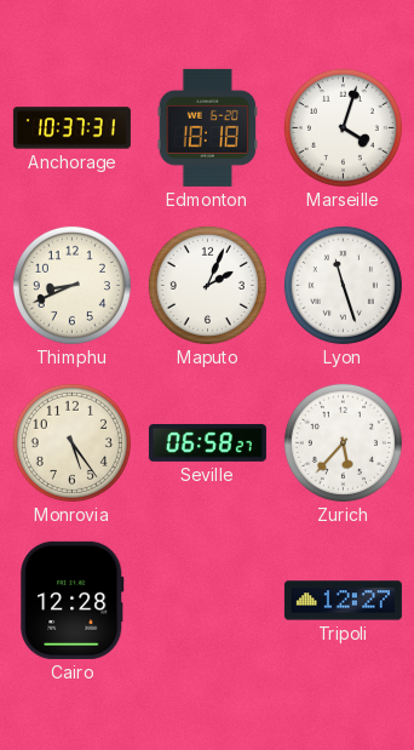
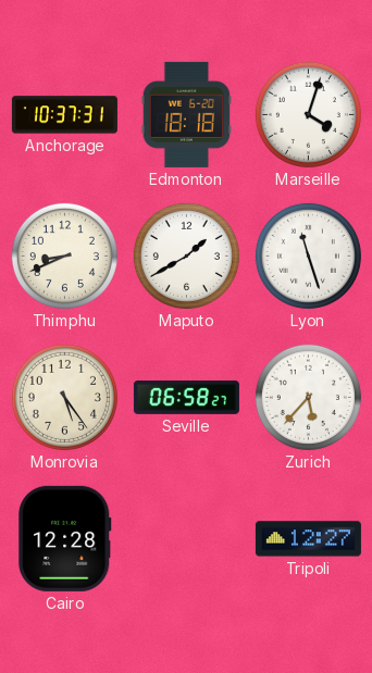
Maputo: 2:04 -> 1:40 (186, 256)
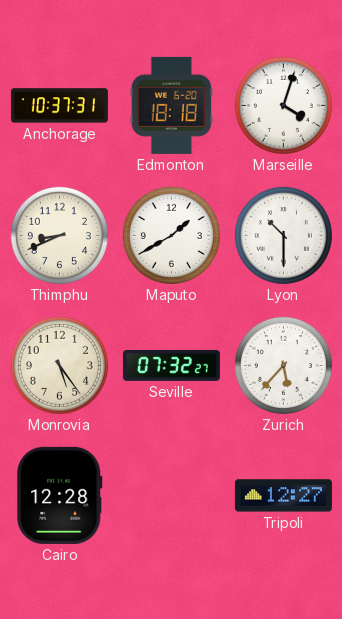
Lyon: 11:27 -> 10:30 (283, 235)
Seville: 06:58 -> 07:32 (171, 366)
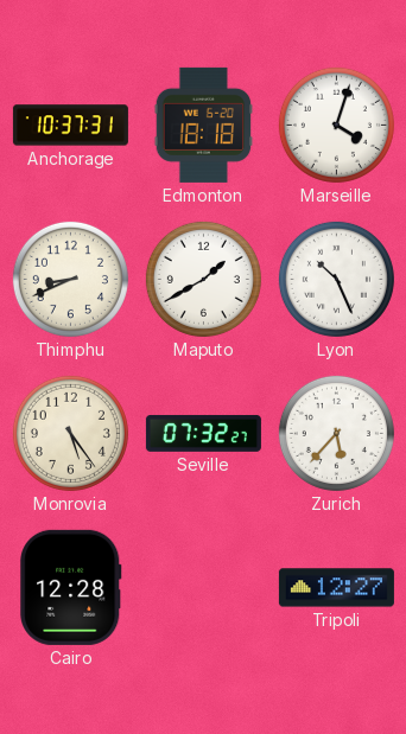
Lyon: 10:30 -> 10:26 (336, 279)
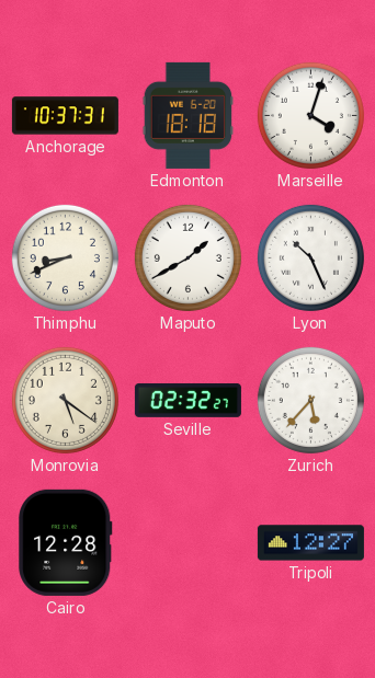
Monrovia: 5:24 -> 5:21 (65, 400)
Seville: 07:32 -> 02:32 (187, 401)
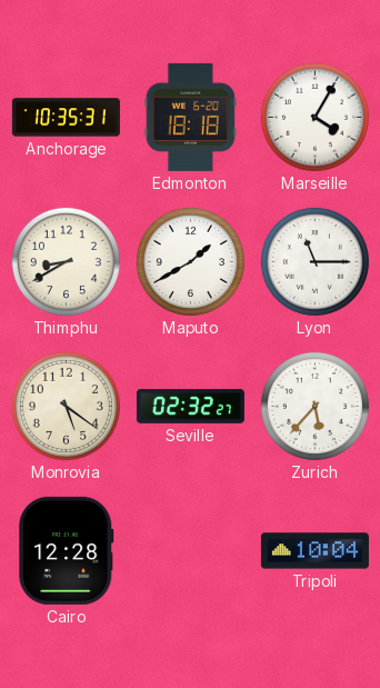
Anchorage: 10:37 -> 10:35 (66, 118)
Marseille: 4:03 -> 4:05 (314, 117)
Thimphu: 8:41 -> 8:40 (66, 261)
Lyon: 10:26 -> 11:15 (314, 261)
Tripoli: 12:27 -> 10:04 (314, 551)
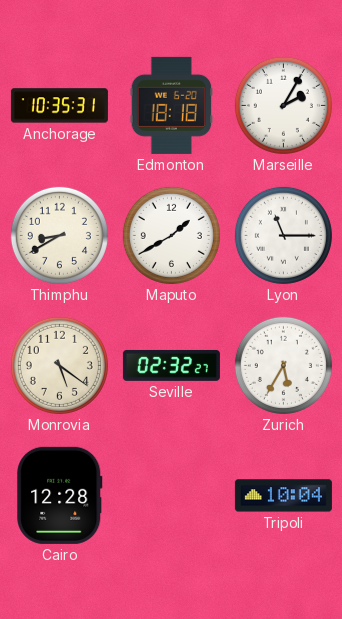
Marseille: 4:05 -> 2:05 (283, 105)
Zurich: 5:37 -> 5:35 (283, 365)
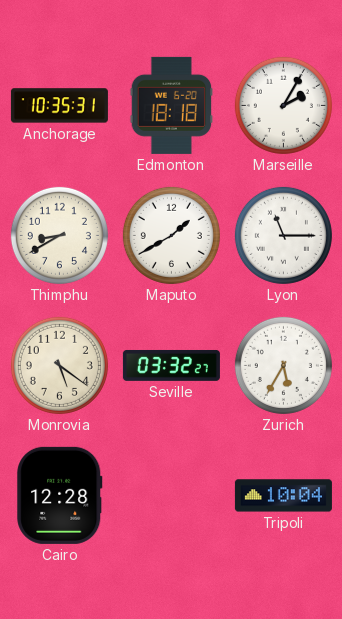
Seville: 02:32 -> 03:32 (171, 366)
